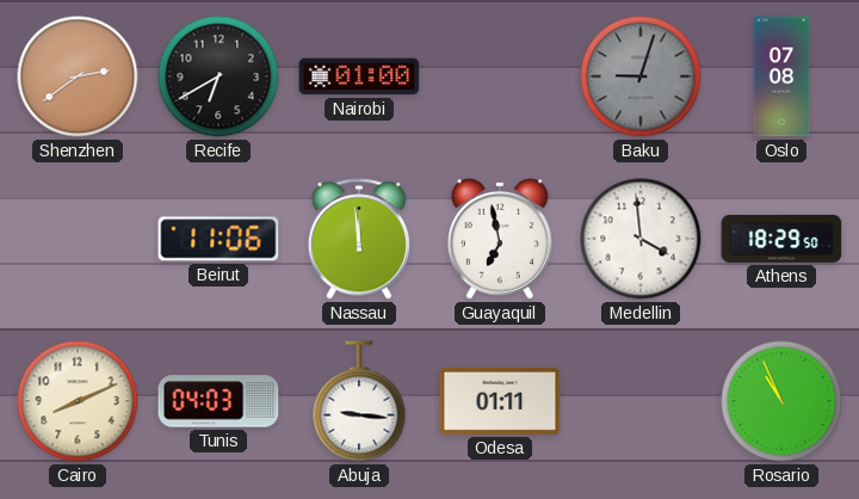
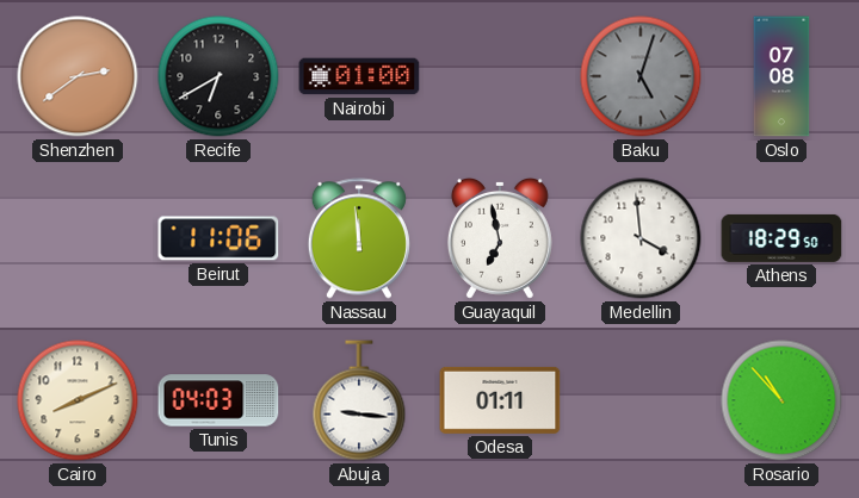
Baku: 9:03 -> 5:03 (641, 76)
Rosario: 10:56 -> 10:53 (781, 400)
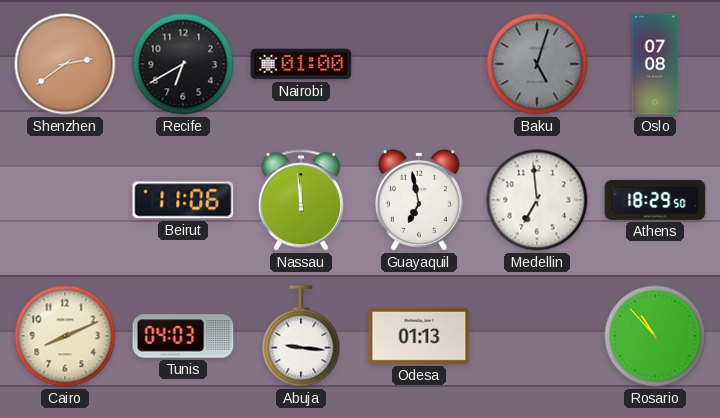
Medellin: 3:59 -> 6:59 (537, 200)
Odesa: 01:11 -> 01:13 (419, 336)
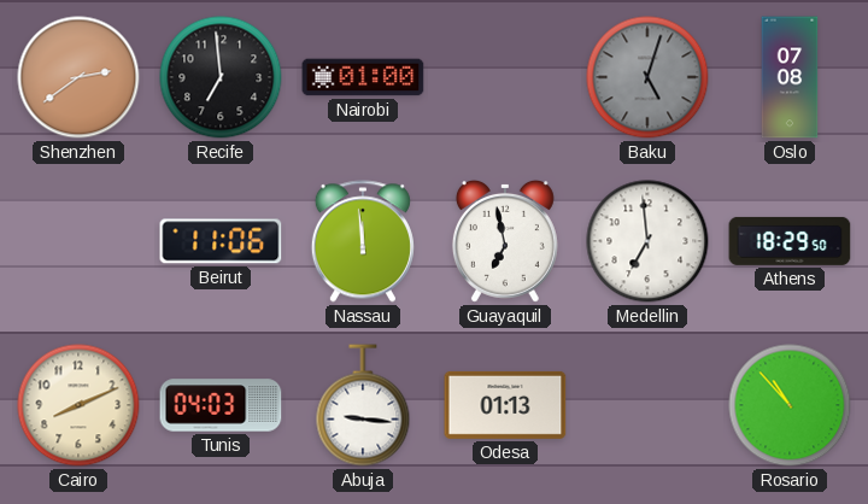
Recife: 6:40 -> 6:59 (221, 77)
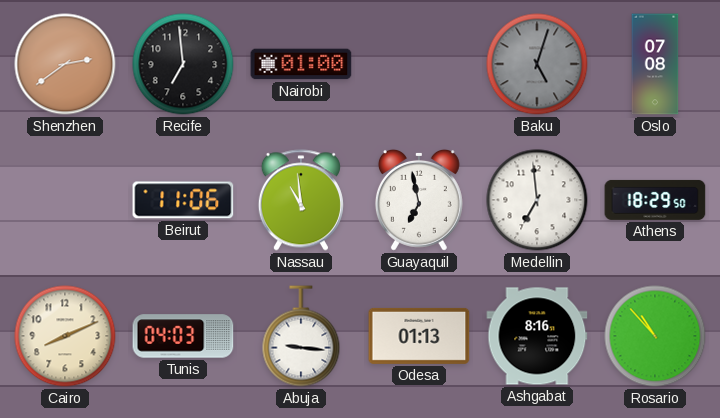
Nassau: 11:59 -> 10:59 (301, 200)
Ashgabat: none -> 8:16 (537, 336)
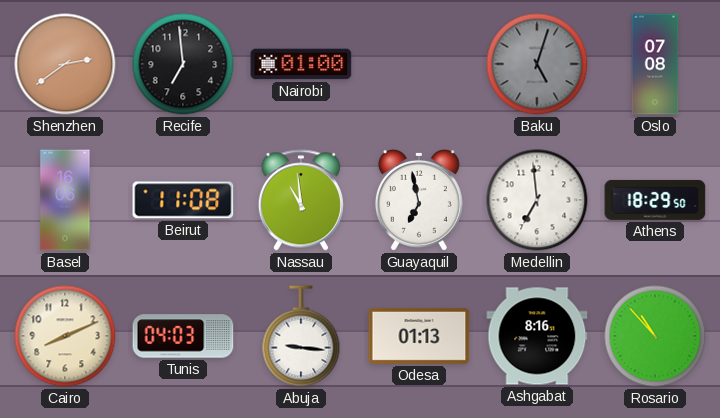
Basel: none -> 16:06 (65, 200)
Beirut: 11:06 -> 11:08 (183, 200)
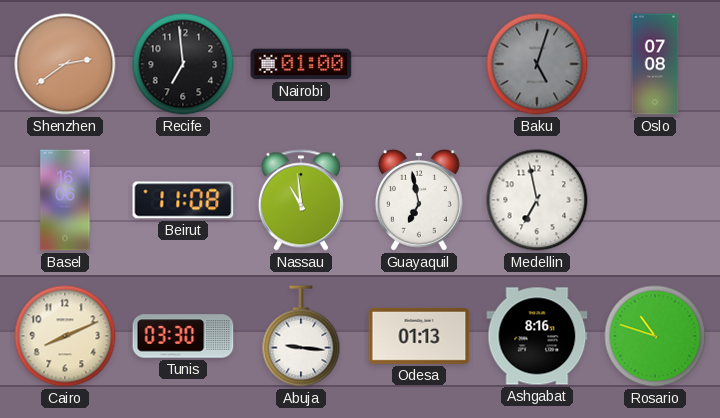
Medellin: 6:59 -> 6:58 (537, 200)
Athens: 18:29 -> none (655, 200)
Tunis: 04:03 -> 03:30 (183, 336)
Rosario: 10:53 -> 10:48 (655, 336)
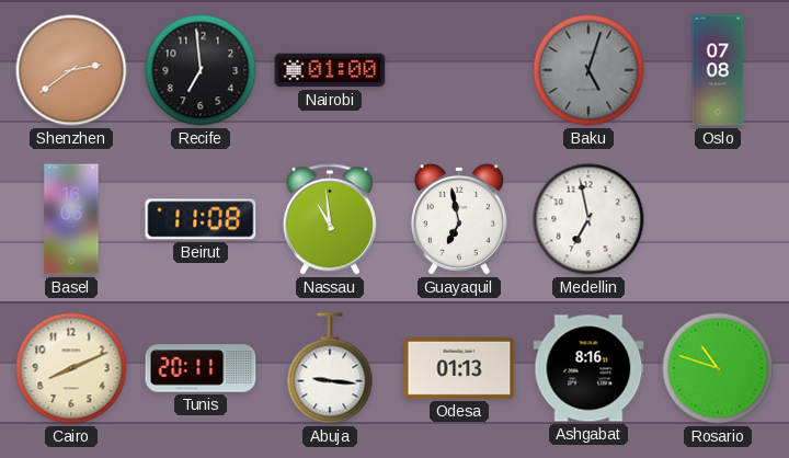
Tunis: 03:30 -> 20:11 (201, 368)
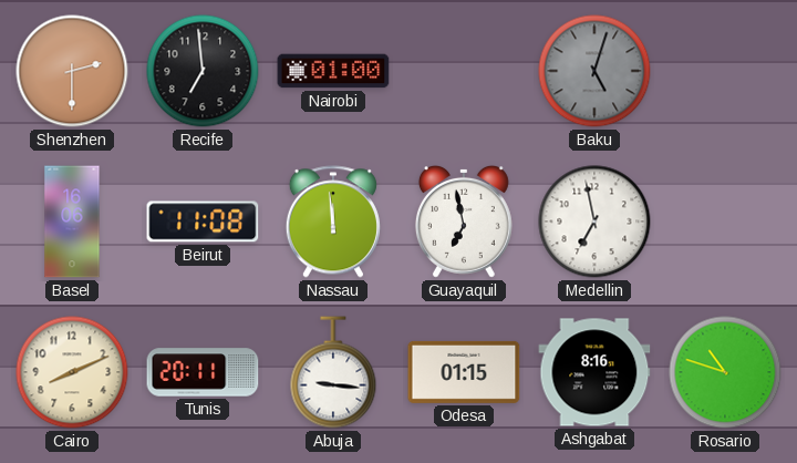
Shenzhen: 2:39 -> 2:30 (72, 71)
Oslo: 07:08 -> none (718, 70)
Nassau: 10:59 -> 11:59 (333, 222)
Odesa: 01:13 -> 01:15 (464, 372)
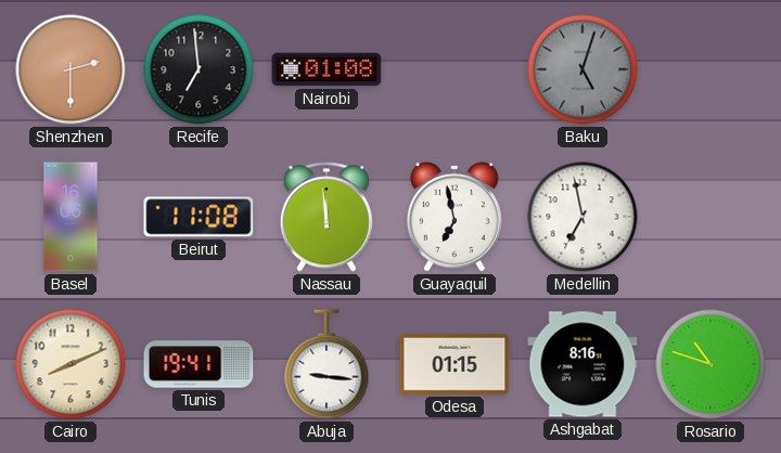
Nairobi: 01:00 -> 01:08 (327, 69)
Tunis: 20:11 -> 19:41 (199, 364)
